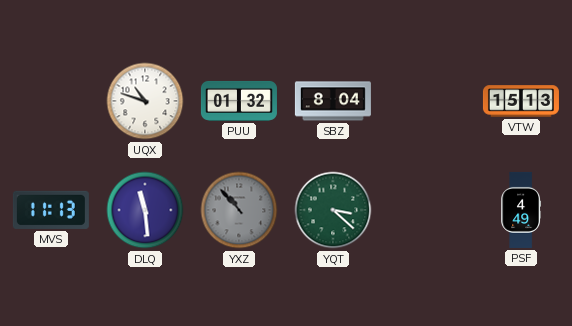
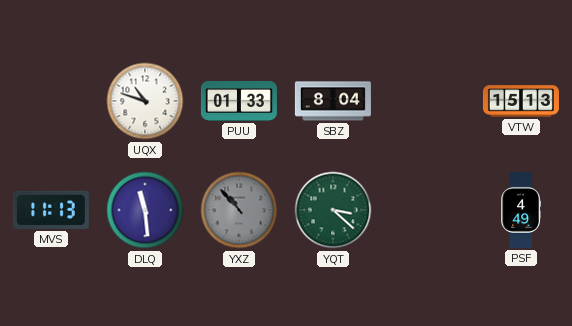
PUU: 01:32 -> 01:33 (239, 101)
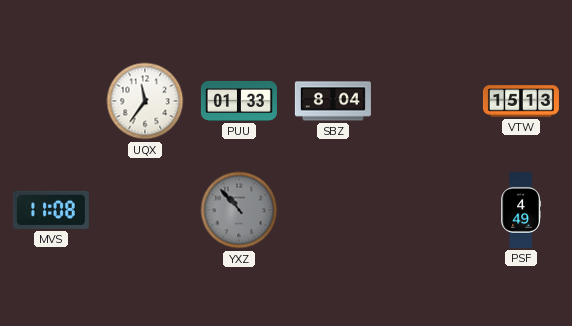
UQX: 10:48 -> 11:36 (145, 101)
MVS: 11:13 -> 11:08 (51, 210)
DLQ: 11:29 -> none (145, 210)
YQT: 3:22 -> none (333, 210)
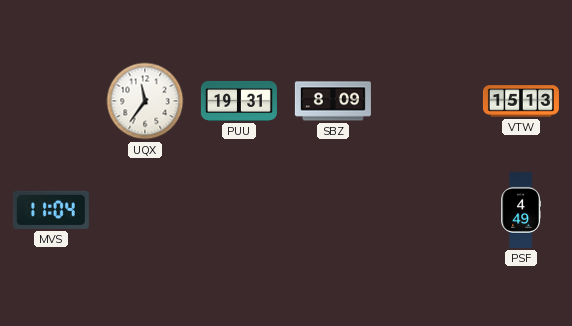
PUU: 01:33 -> 19:31 (239, 101)
SBZ: 8:04 -> 8:09 (333, 101)
MVS: 11:08 -> 11:04 (51, 210)
YXZ: 10:53 -> none (239, 210)
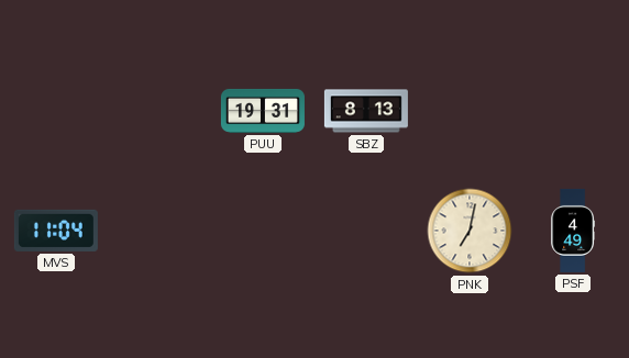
UQX: 11:36 -> none (145, 101)
SBZ: 8:09 -> 8:13 (366, 111)
VTW: 15:13 -> none (521, 101)
PNK: none -> 7:02 (470, 231)
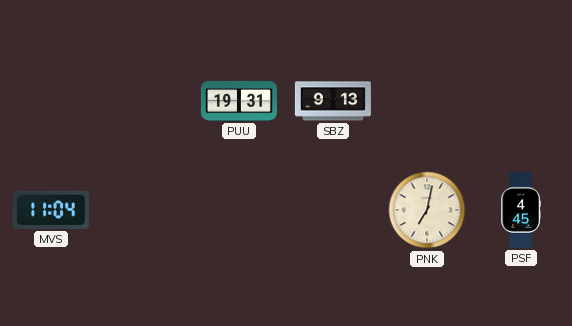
SBZ: 8:13 -> 9:13 (333, 101)
PSF: 4:49 -> 4:45 (520, 210)
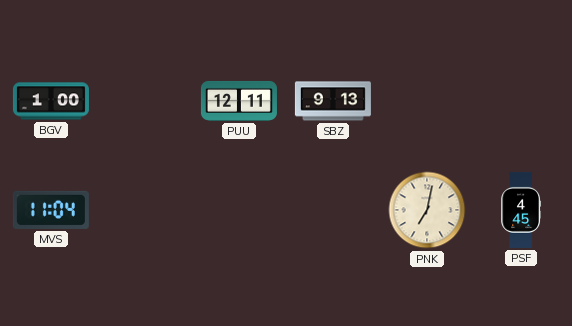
BGV: none -> 1:00 (51, 101)
PUU: 19:31 -> 12:11 (239, 101)
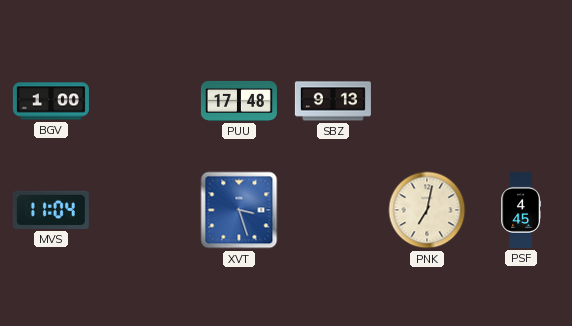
PUU: 12:11 -> 17:48 (239, 101)
XVT: none -> 3:27 (239, 210)
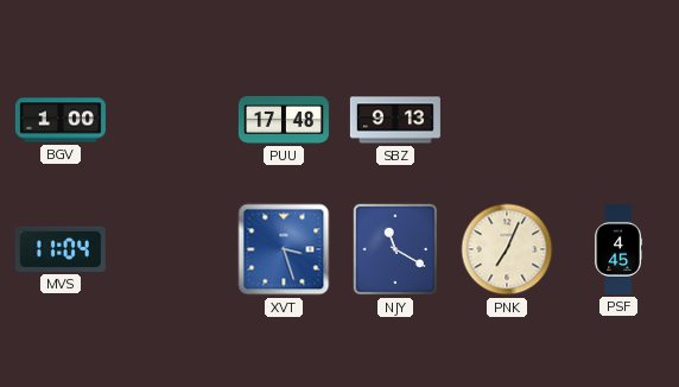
NJY: none -> 11:20 (395, 249)
PNK: 7:02 -> 7:04 (507, 249)
